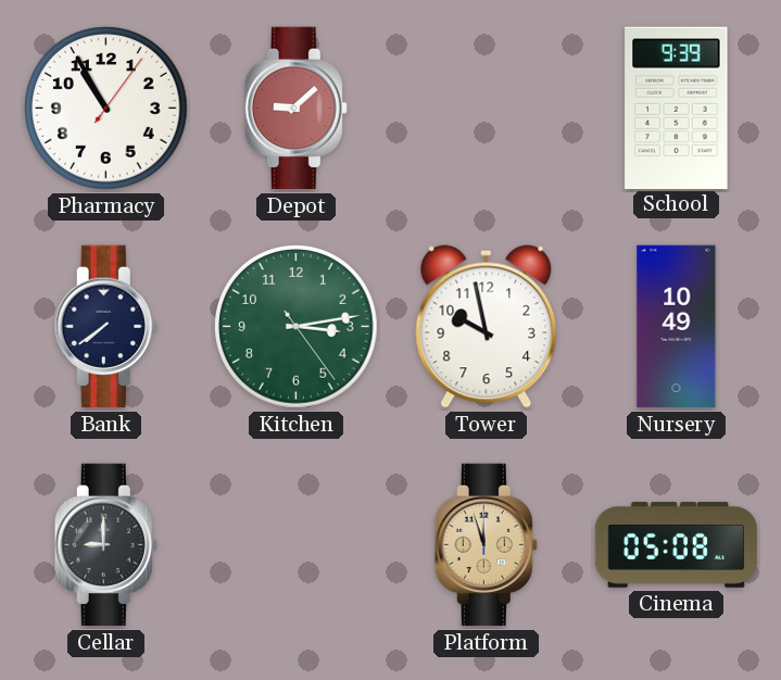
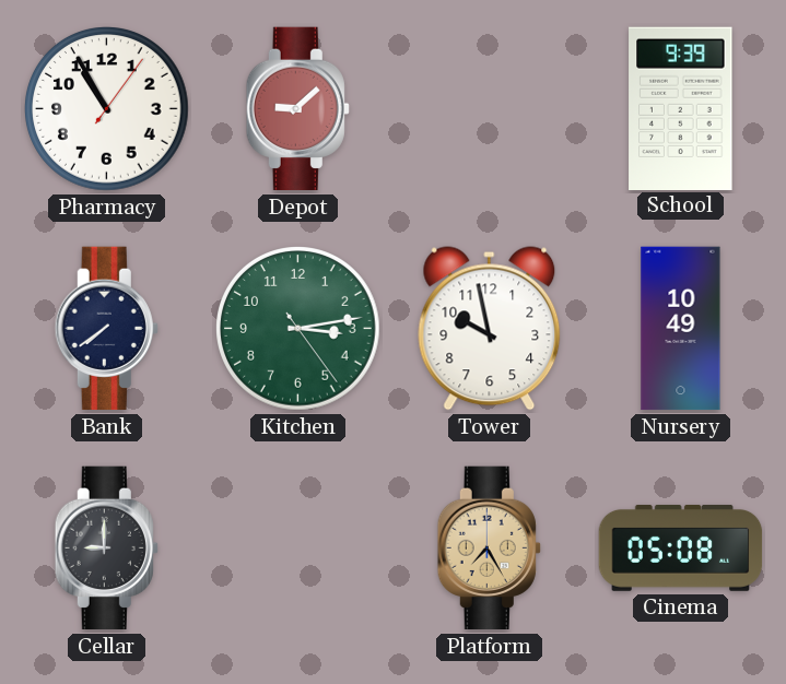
Platform: 11:57 -> 7:25 (489, 549)
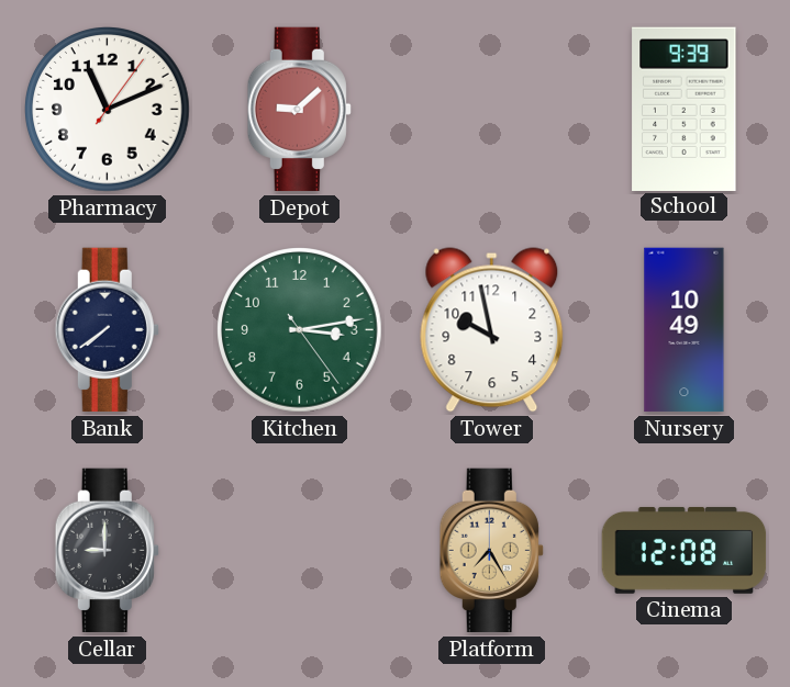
Pharmacy: 10:55 -> 11:11 (108, 110)
Cinema: 05:08 -> 12:08 (685, 550)
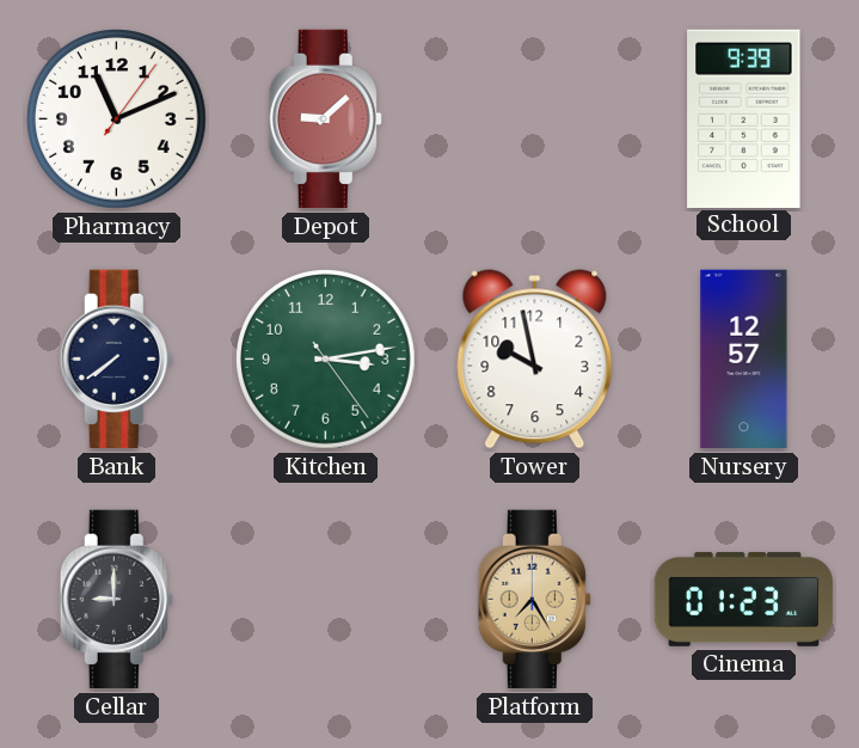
Nursery: 10:49 -> 12:57 (744, 360)
Cinema: 12:08 -> 01:23 (744, 599)
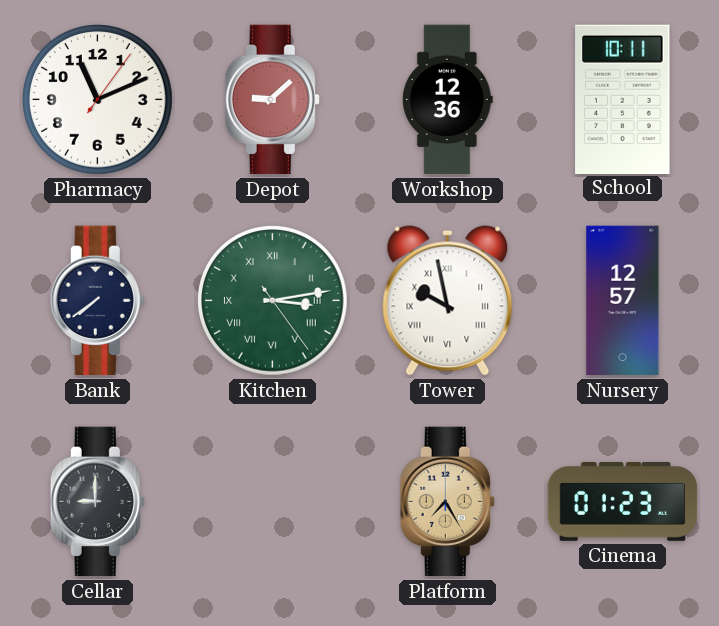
Workshop: none -> 12:36 (447, 100)
School: 9:39 -> 10:11 (623, 99)
Kitchen numerals: Arabic -> Roman (273, 301)
Tower numerals: Arabic -> Roman (448, 301)
